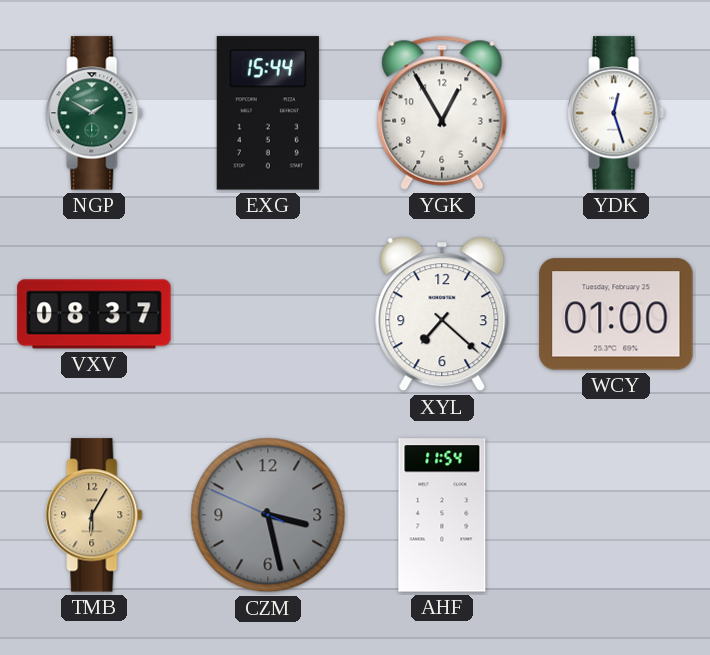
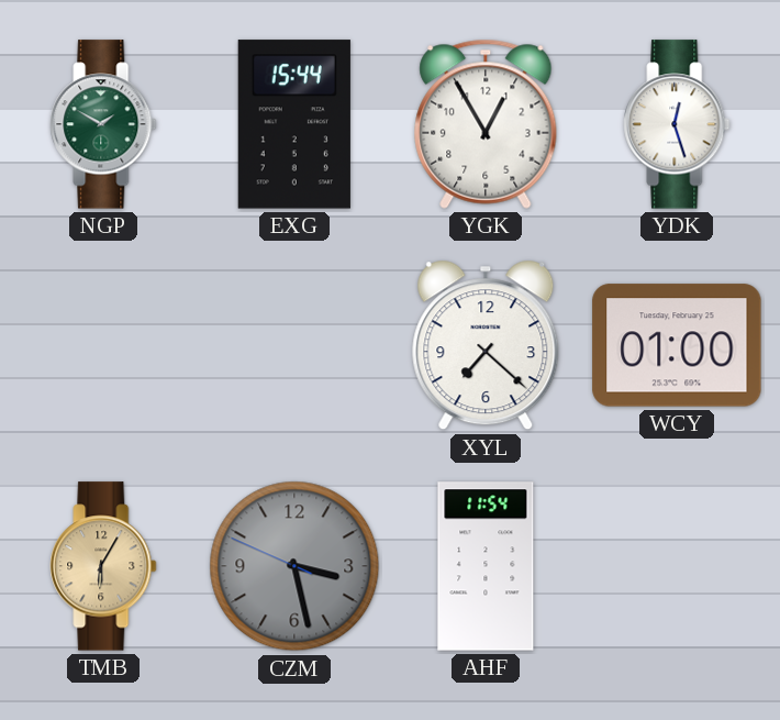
VXV: 08:37 -> none (94, 314)
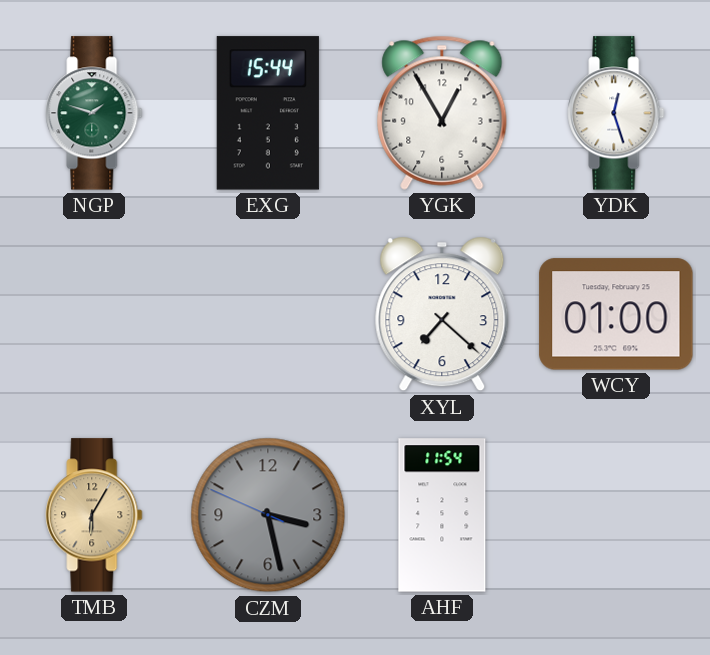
NGP: 1:50 -> 1:48 (94, 113)
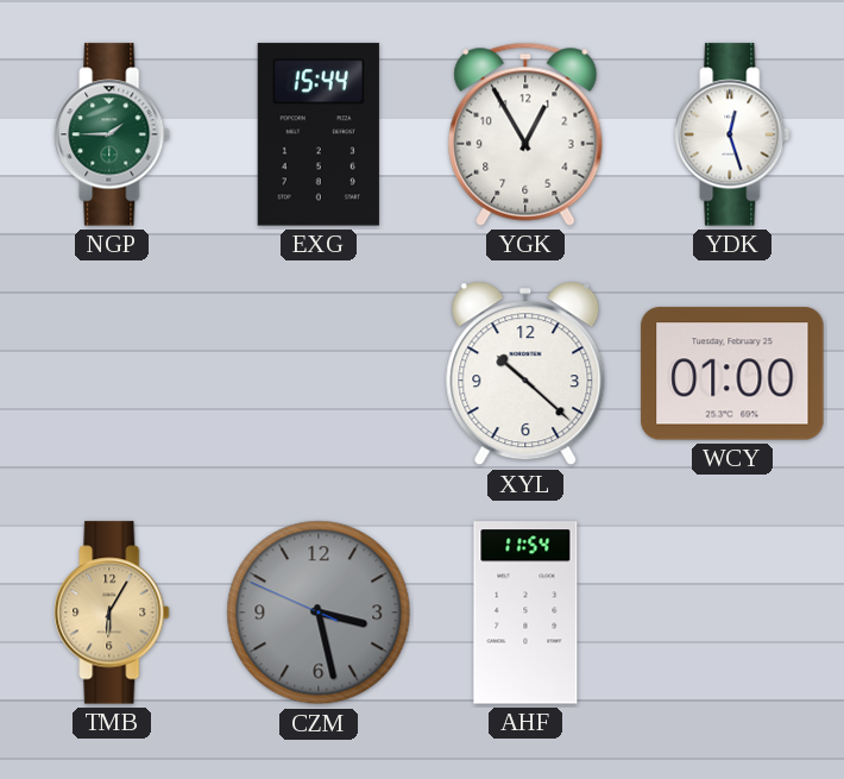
NGP: 1:48 -> 1:45 (112, 134)
XYL: 7:22 -> 10:22 (525, 373)
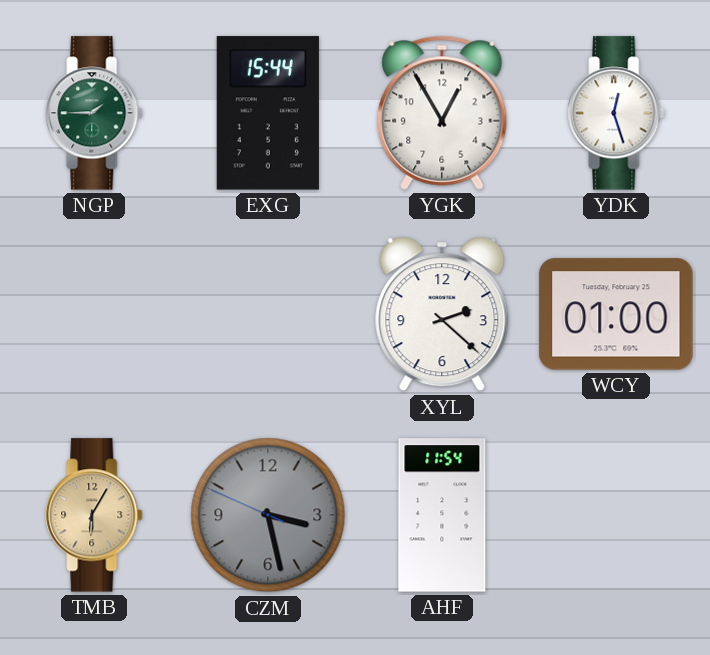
XYL: 10:22 -> 2:22 (442, 314)
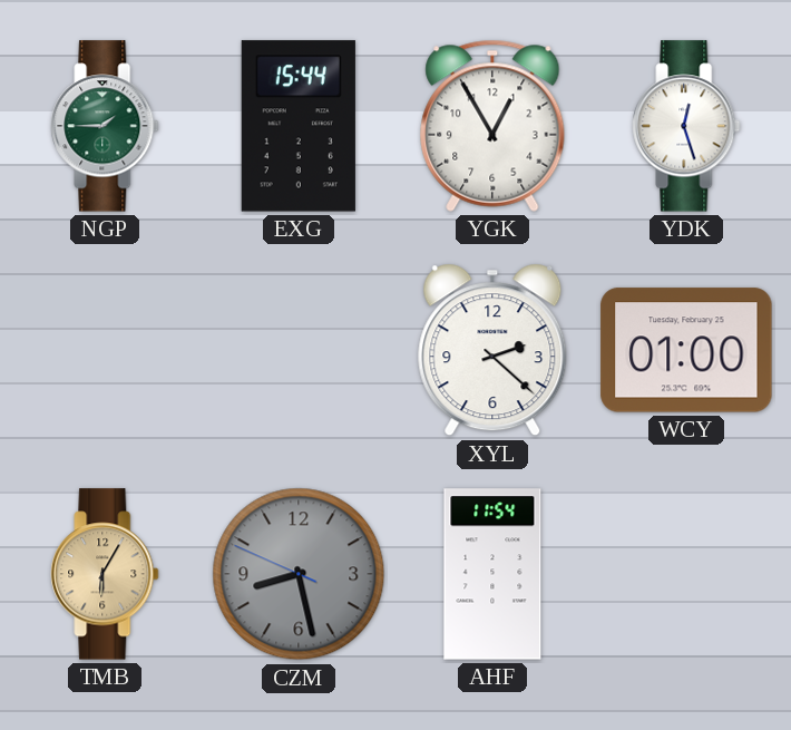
CZM: 3:27 -> 8:27 (299, 574)
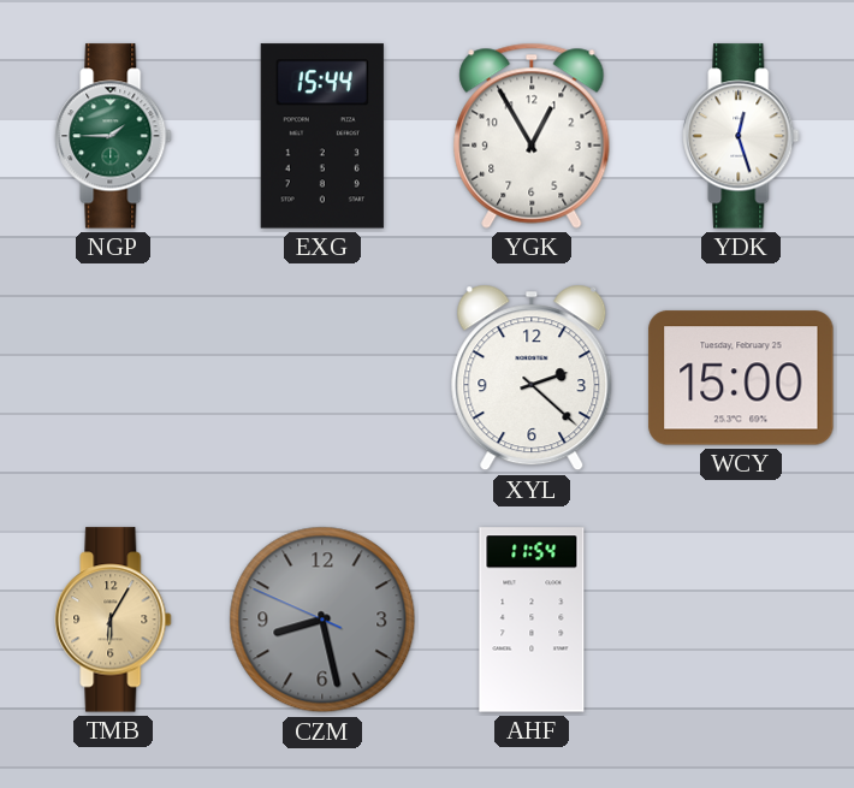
WCY: 01:00 -> 15:00 (741, 378)
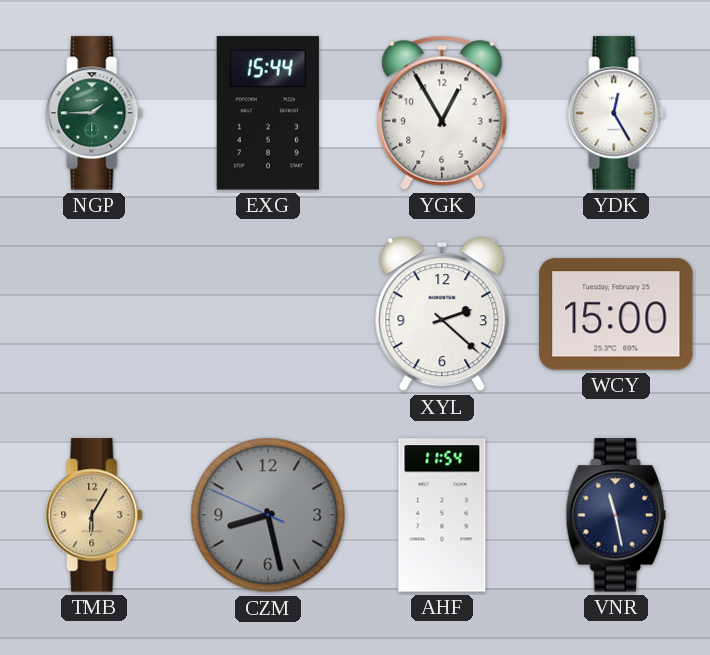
YDK: 12:27 -> 12:25 (616, 113)
VNR: none -> 11:28 (616, 515)
